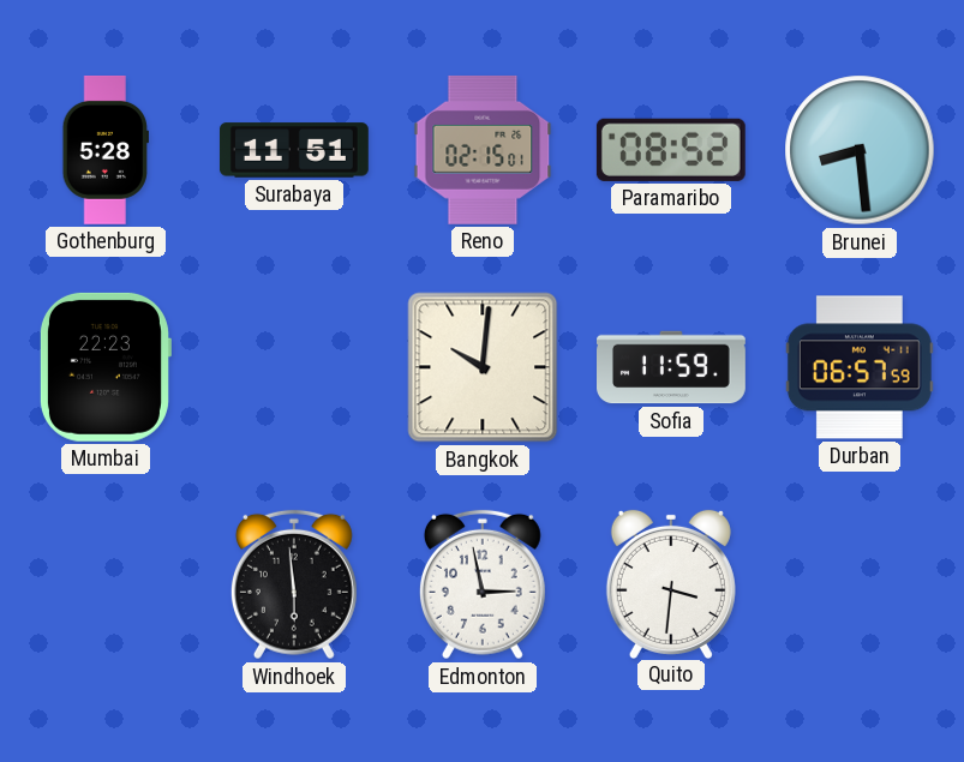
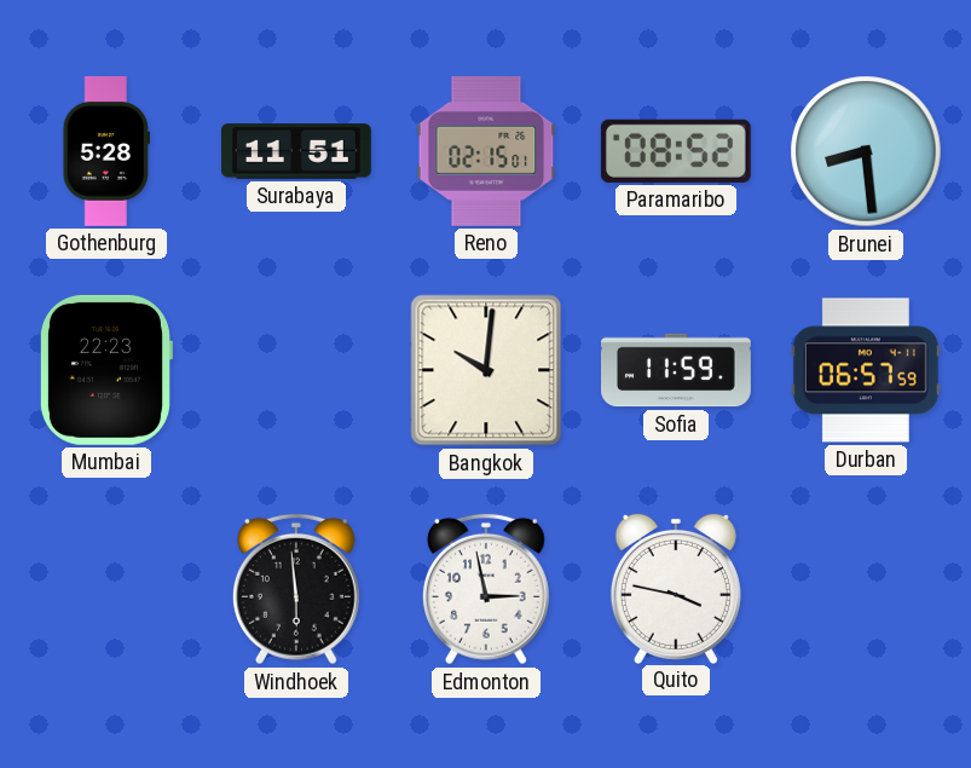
Quito: 3:31 -> 3:47 (676, 588)
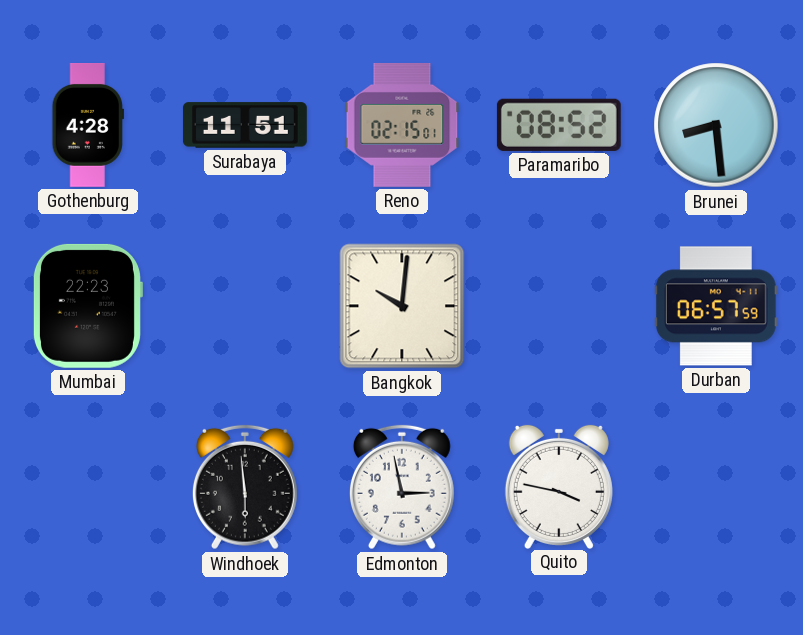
Gothenburg: 5:28 -> 4:28 (87, 126)
Sofia: 11:59 -> none (677, 370)
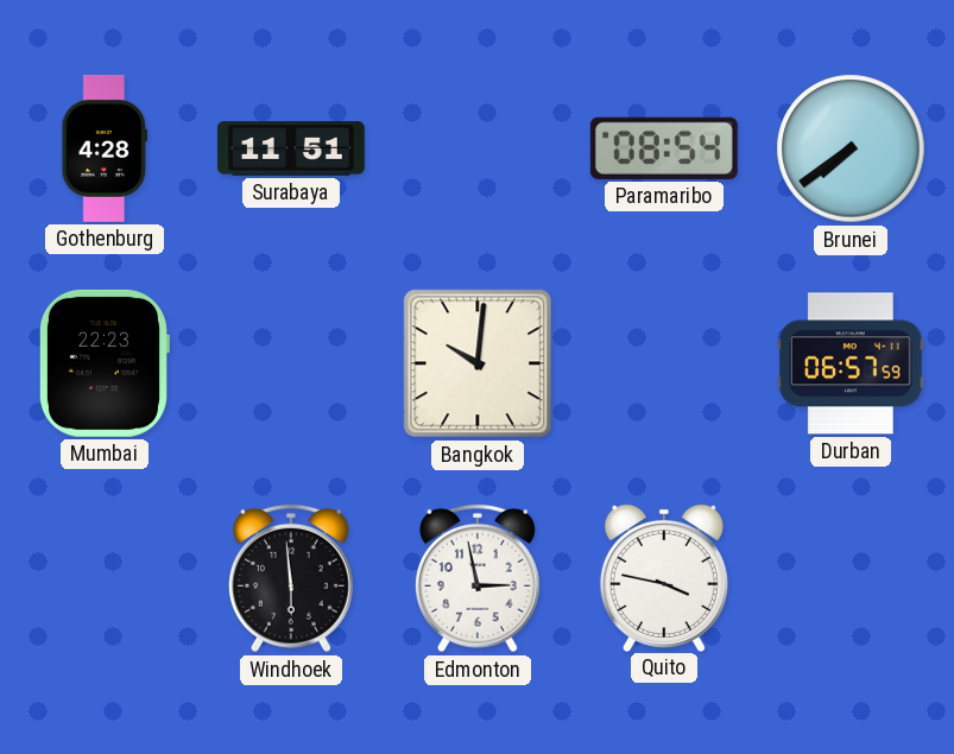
Reno: 02:15 -> none (402, 125)
Paramaribo: 08:52 -> 08:54 (664, 148)
Brunei: 8:29 -> 7:39 (851, 148)
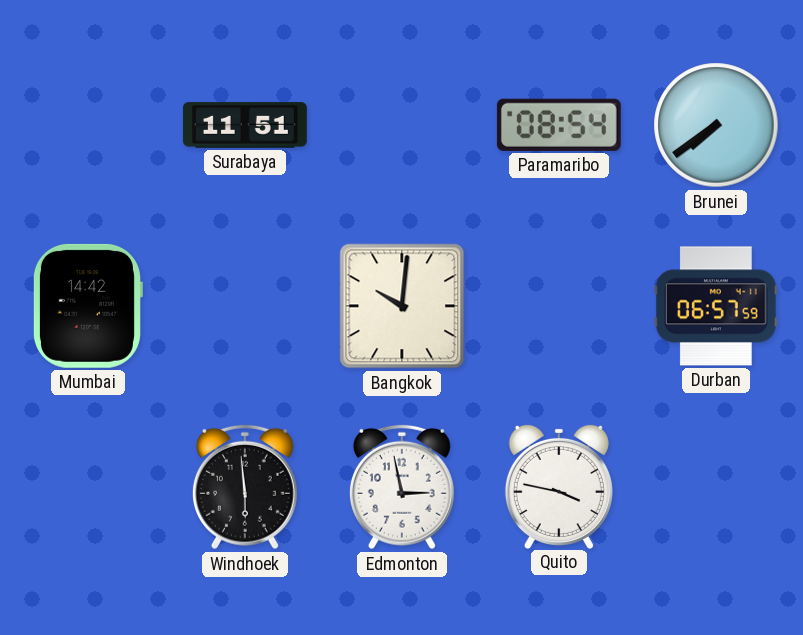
Gothenburg: 4:28 -> none (103, 150)
Mumbai: 22:23 -> 14:42 (87, 306)
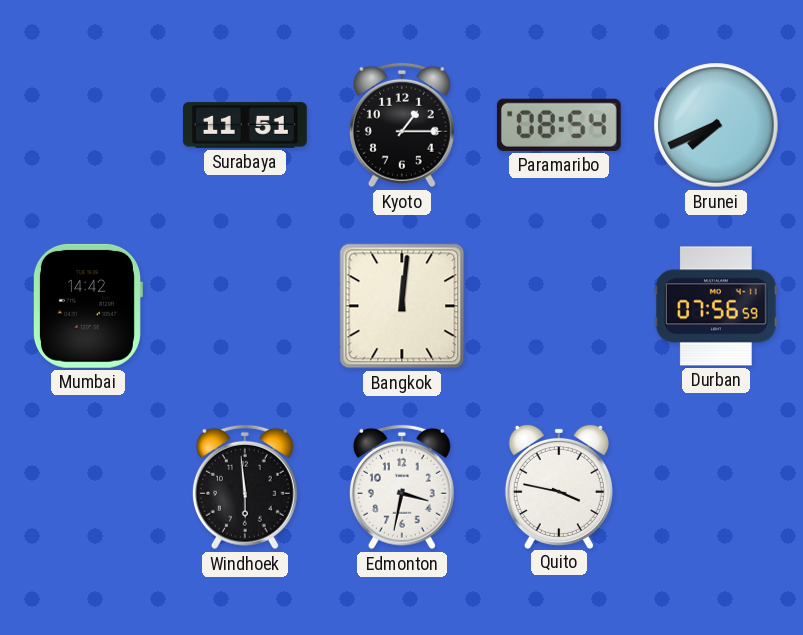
Kyoto: none -> 1:15 (402, 125)
Brunei: 7:39 -> 7:41 (716, 125)
Bangkok: 10:01 -> 12:01 (402, 306)
Durban: 06:57 -> 07:56 (716, 306)
Edmonton: 2:58 -> 3:32 (402, 487)
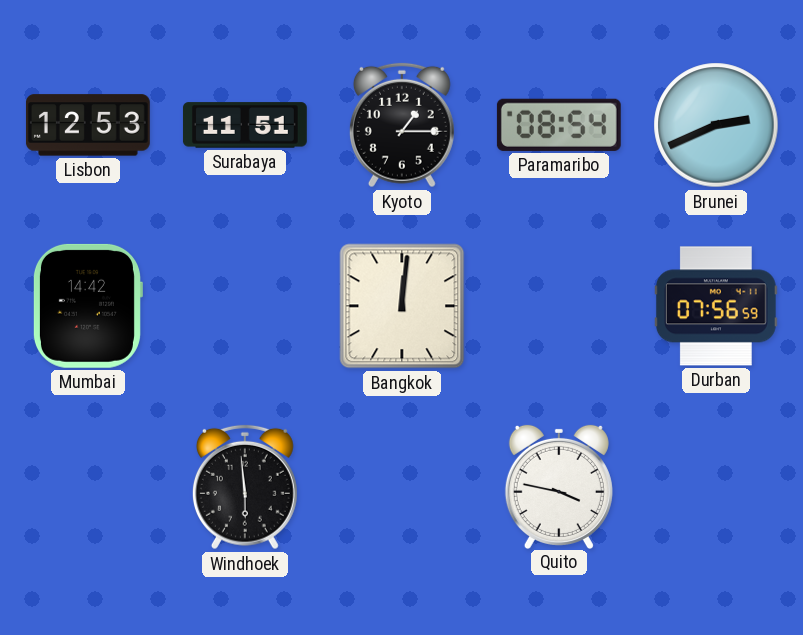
Lisbon: none -> 12:53 (88, 125)
Brunei: 7:41 -> 2:41 (716, 125)
Edmonton: 3:32 -> none (402, 487)
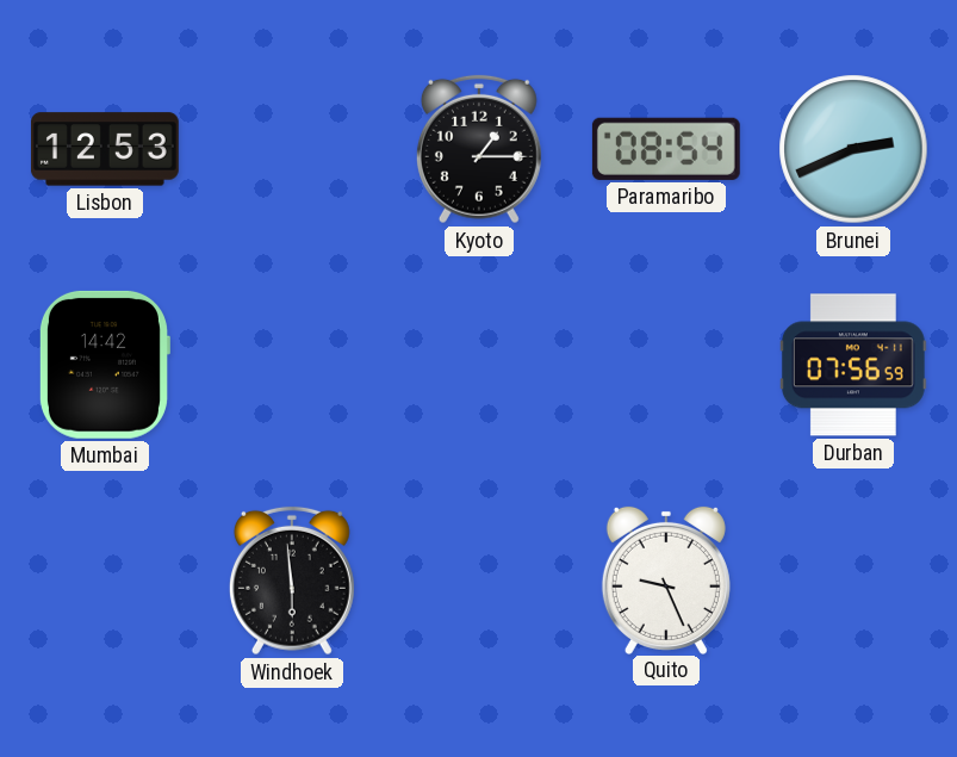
Surabaya: 11:51 -> none (245, 125)
Bangkok: 12:01 -> none (402, 306)
Quito: 3:47 -> 9:26 (666, 579)
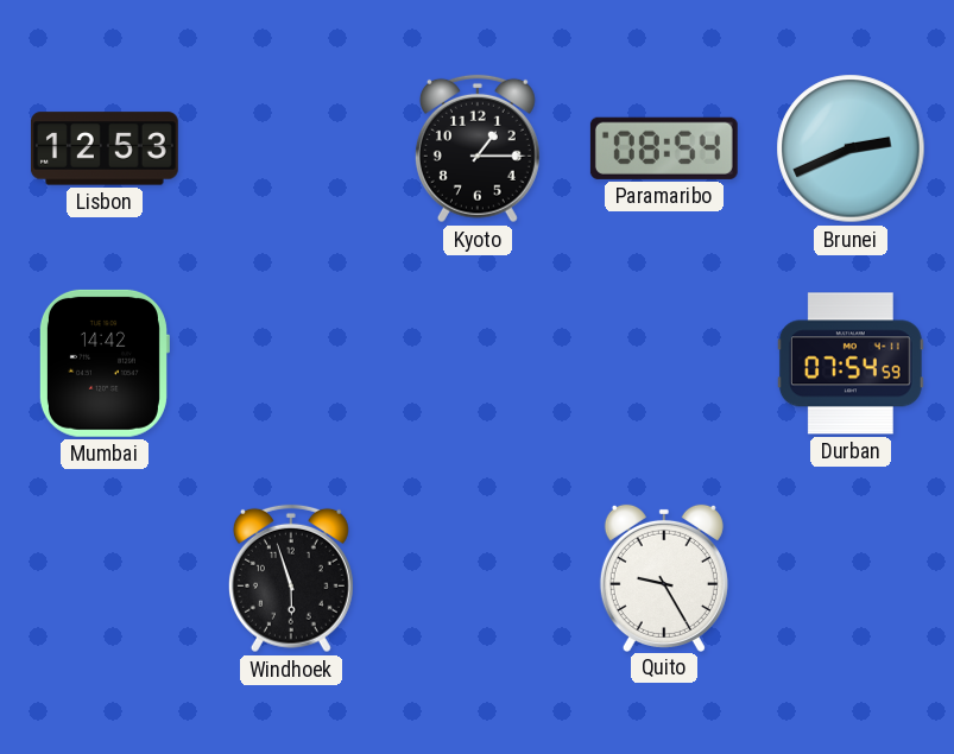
Durban: 07:56 -> 07:54 (851, 363)
Windhoek: 5:59 -> 5:57 (291, 578)
Quito: 9:26 -> 9:25 (664, 577)
